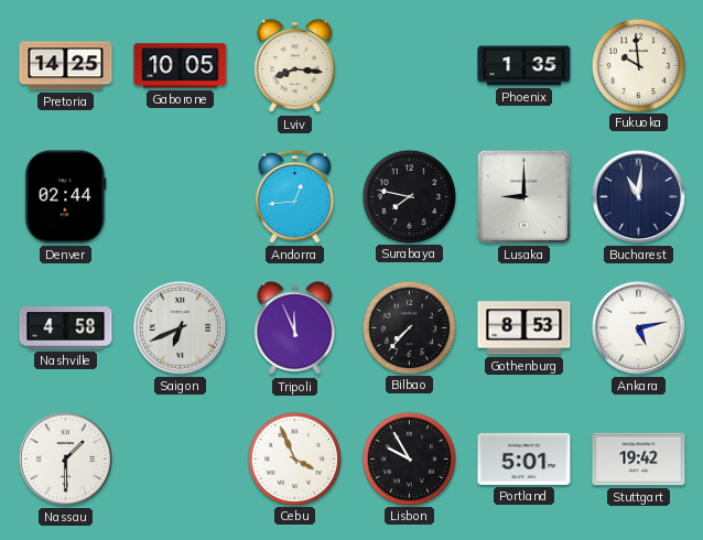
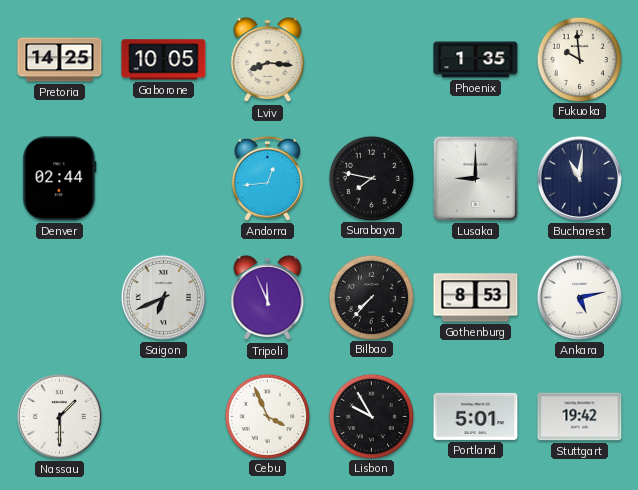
Nashville: 4:58 -> none (66, 328)
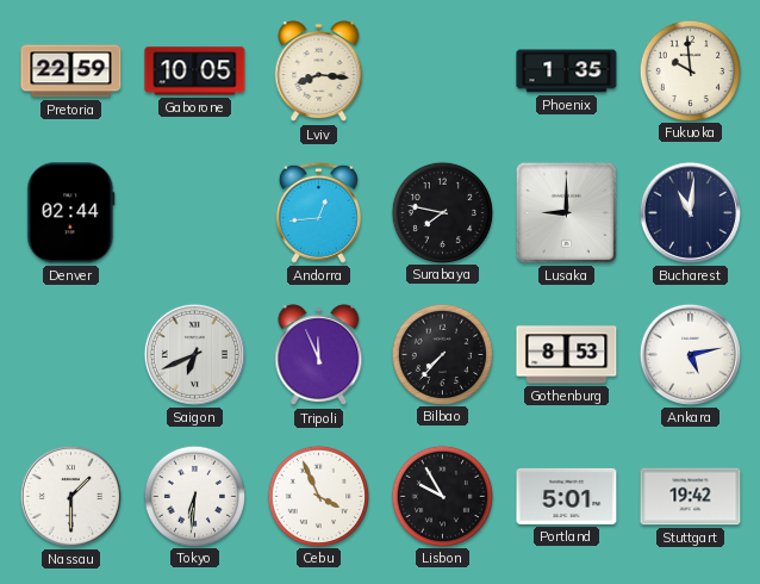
Pretoria: 14:25 -> 22:59 (71, 72)
Tokyo: none -> 6:31 (194, 496)
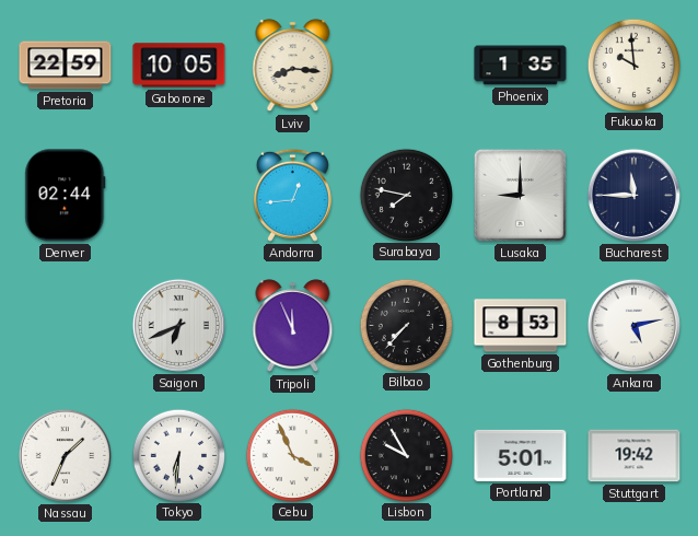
Bucharest: 11:01 -> 11:45 (633, 195)
Nassau: 1:30 -> 1:34 (65, 455)
